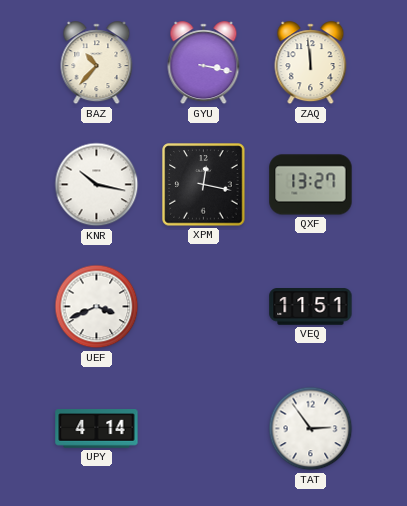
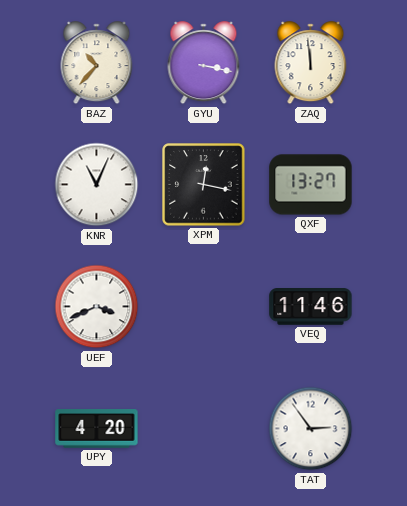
KNR: 10:17 -> 11:04 (97, 185)
VEQ: 11:51 -> 11:46 (311, 307)
UPY: 4:14 -> 4:20 (97, 429)
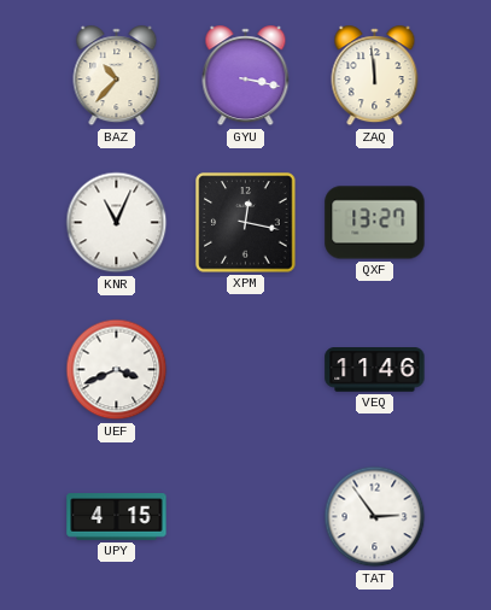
UPY: 4:20 -> 4:15 (117, 517)
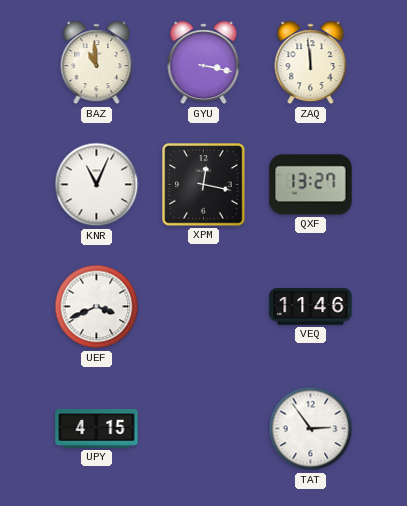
BAZ: 10:37 -> 10:59 (97, 63)
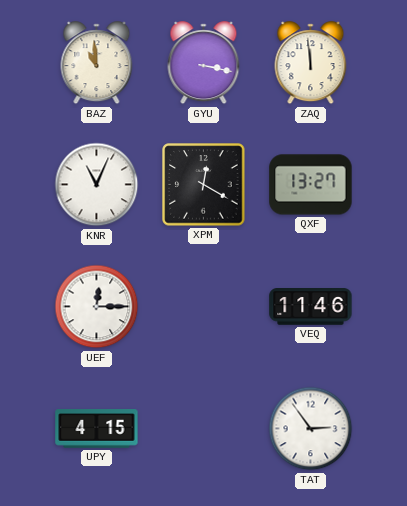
XPM: 12:17 -> 12:20 (204, 185)
UEF: 3:41 -> 12:15 (97, 307)
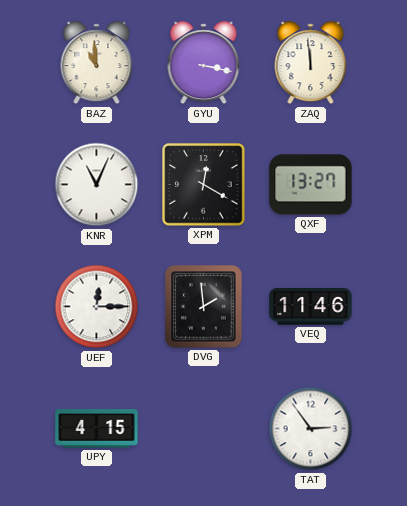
DVG: none -> 1:59 (204, 307)
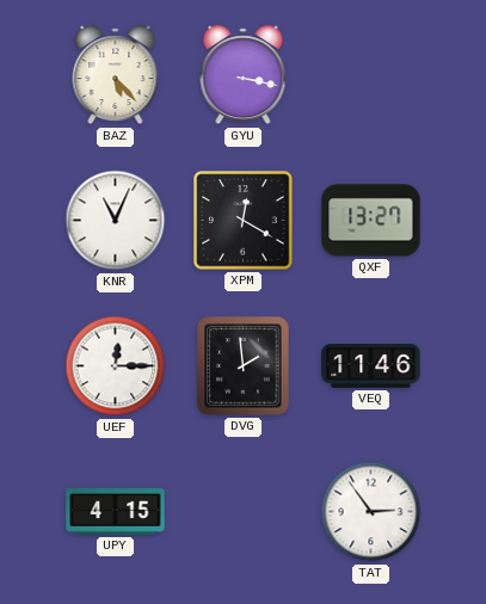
BAZ: 10:59 -> 5:23 (116, 75)
ZAQ: 11:59 -> none (311, 63)
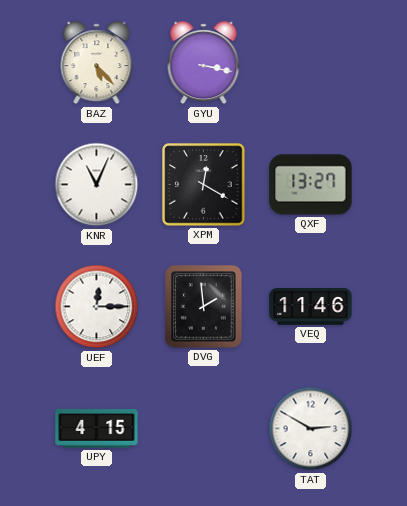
TAT: 2:54 -> 2:50 (311, 429)
